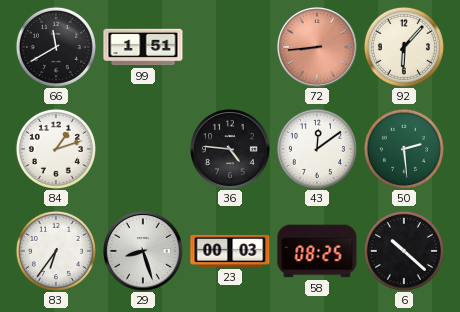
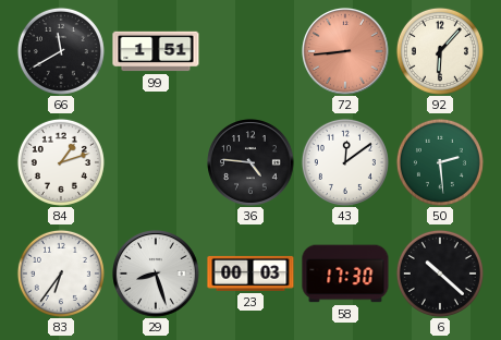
58: 08:25 -> 17:30 (345, 274)
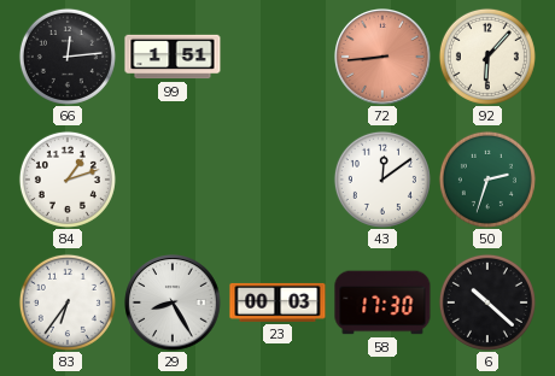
66: 11:40 -> 12:14 (68, 57)
36: 4:46 -> none (252, 163)
50: 2:29 -> 2:33 (487, 180)
29: 8:27 -> 8:25 (174, 304)
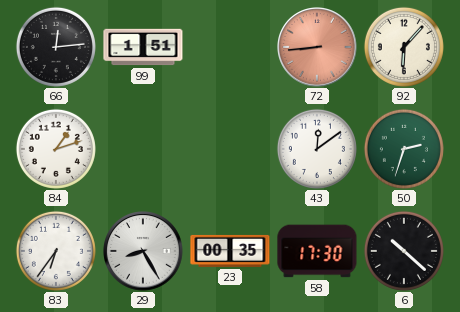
23: 00:03 -> 00:35 (230, 251)
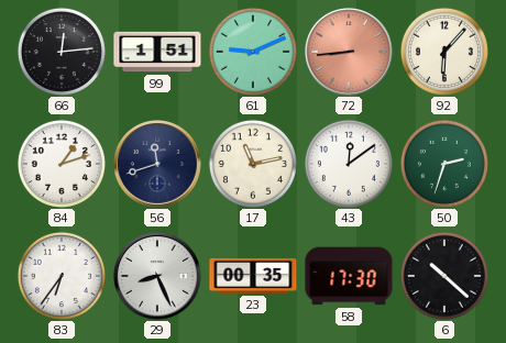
61: none -> 9:11 (253, 52)
56: none -> 11:42 (158, 165)
17: none -> 11:13 (253, 164)
29: 8:25 -> 8:26 (158, 277)
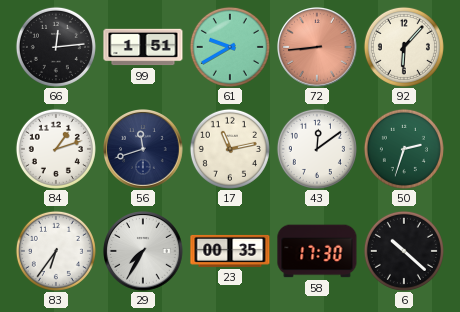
61: 9:11 -> 9:40 (230, 47)
29: 8:26 -> 7:35 (144, 252)
